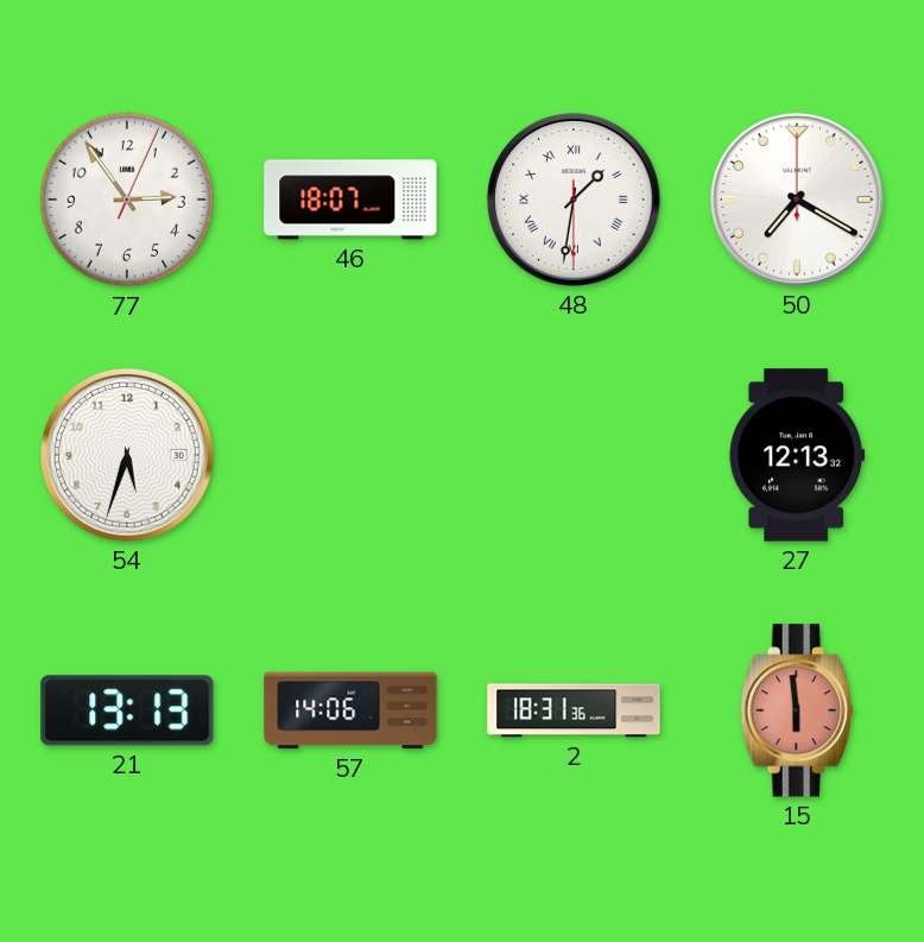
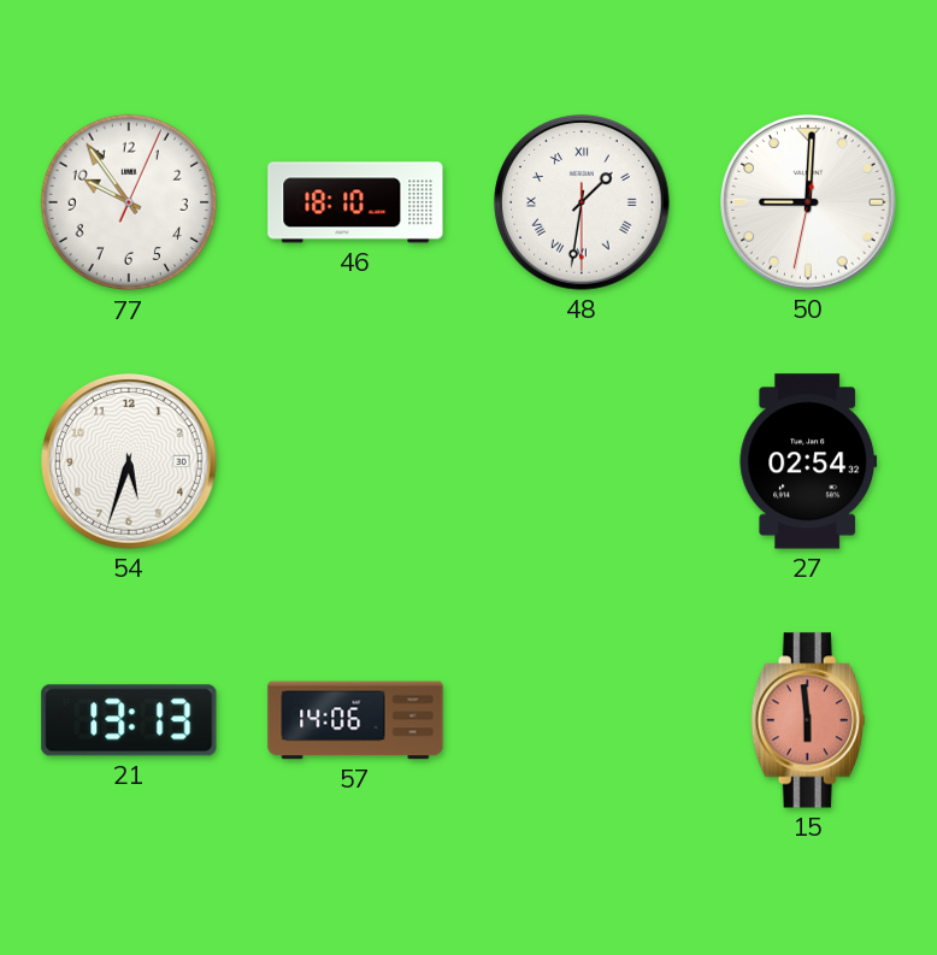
77: 2:54 -> 9:54 (129, 202)
46: 18:07 -> 18:10 (355, 202)
50: 7:20 -> 9:00 (808, 202)
27: 12:13 -> 02:54 (808, 461)
2: 18:31 -> none (574, 710)
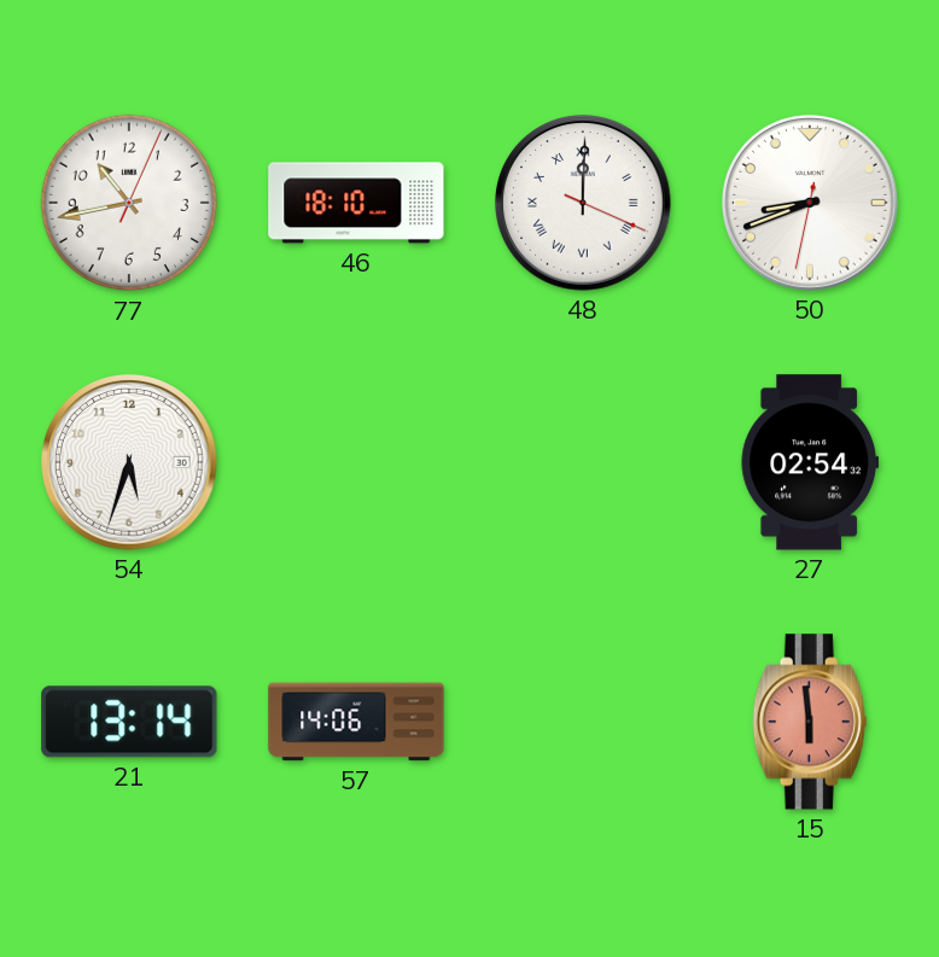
77: 9:54 -> 10:43 (129, 203)
48: 1:31 -> 12:00 (583, 203)
50: 9:00 -> 8:41 (810, 203)
21: 13:13 -> 13:14 (129, 722)
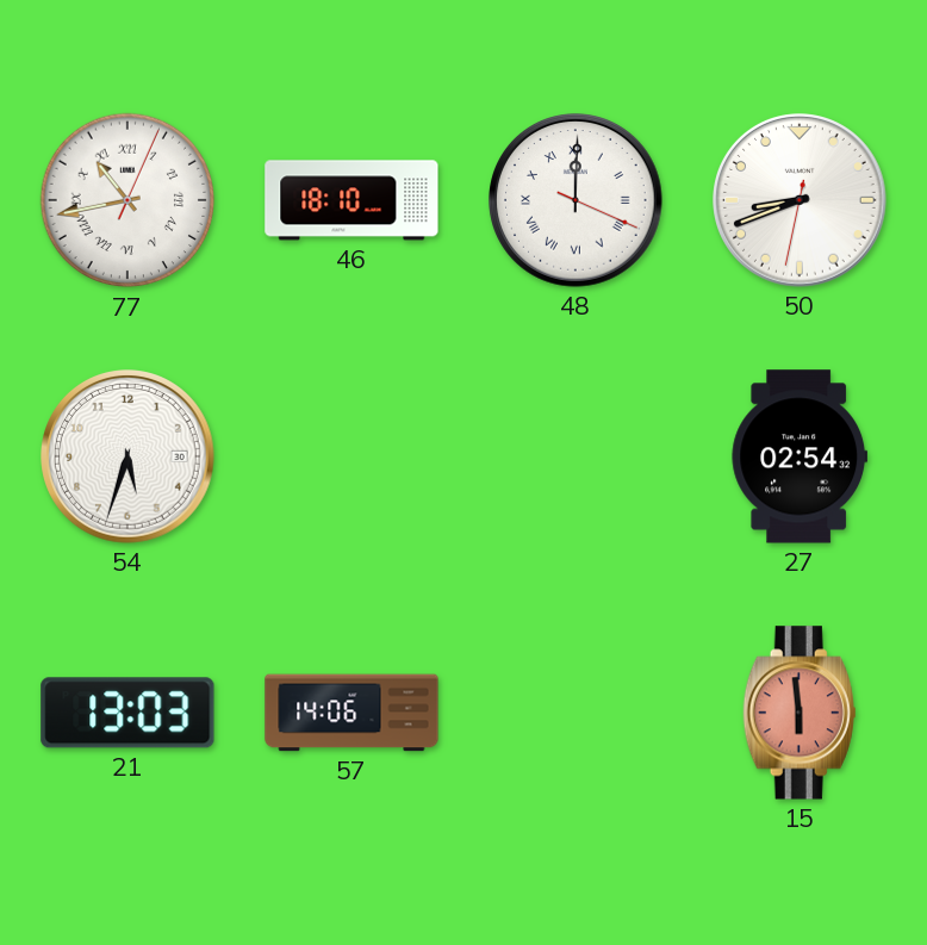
77 numerals: Arabic -> Roman (127, 200)
21: 13:14 -> 13:03 (127, 713)
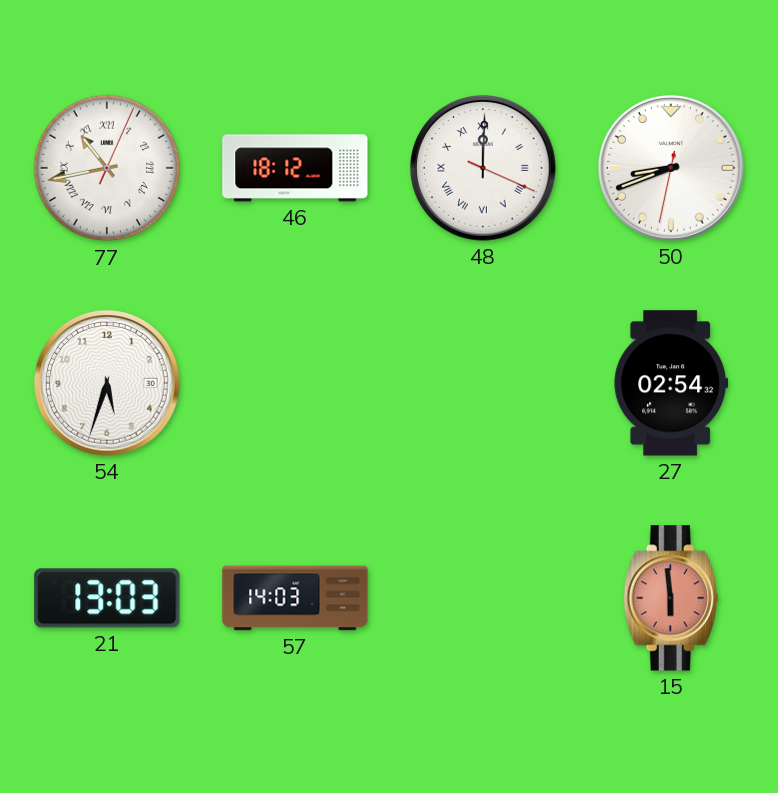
46: 18:10 -> 18:12 (295, 168)
57: 14:06 -> 14:03 (295, 598)
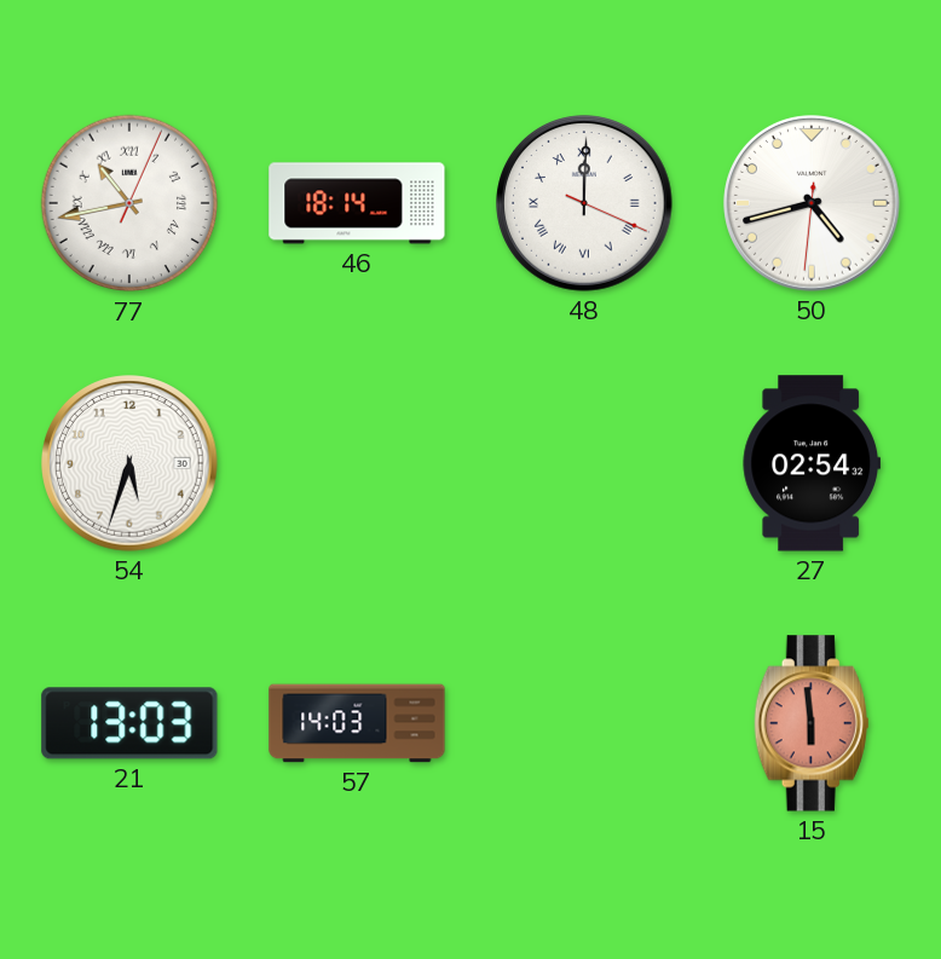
46: 18:12 -> 18:14 (357, 203)
50: 8:41 -> 4:42 (812, 203)
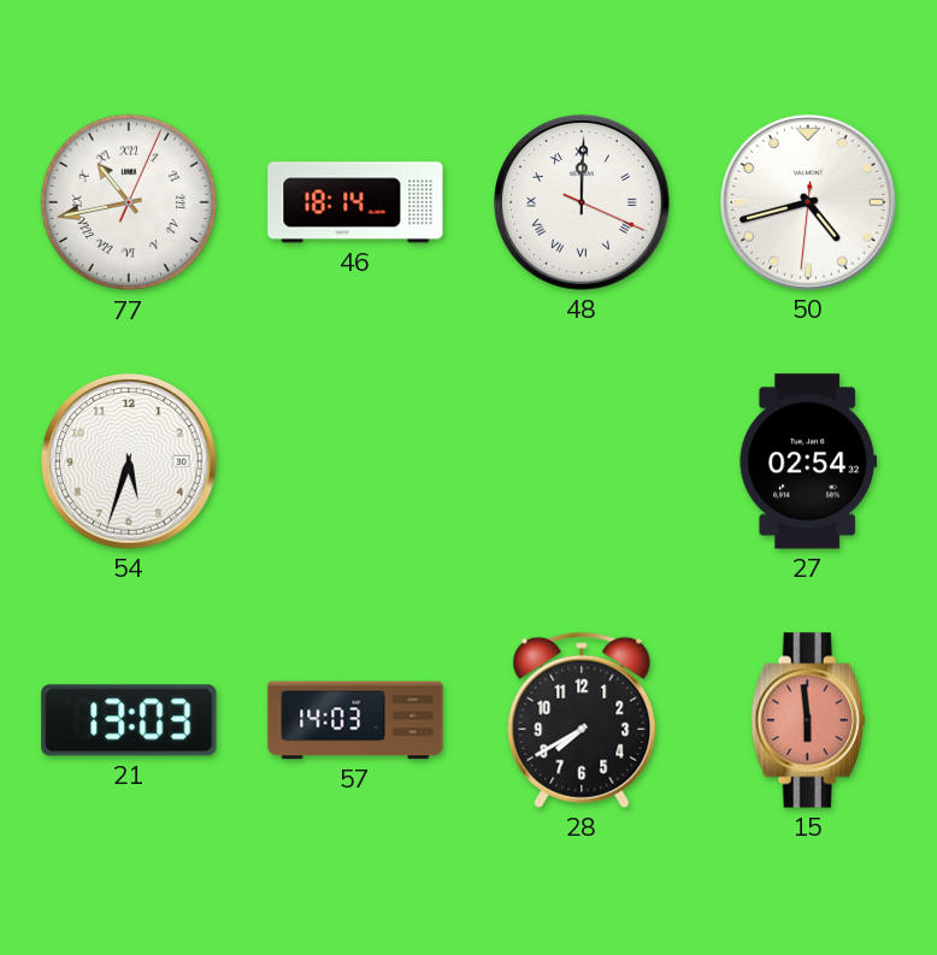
28: none -> 7:40 (582, 720)
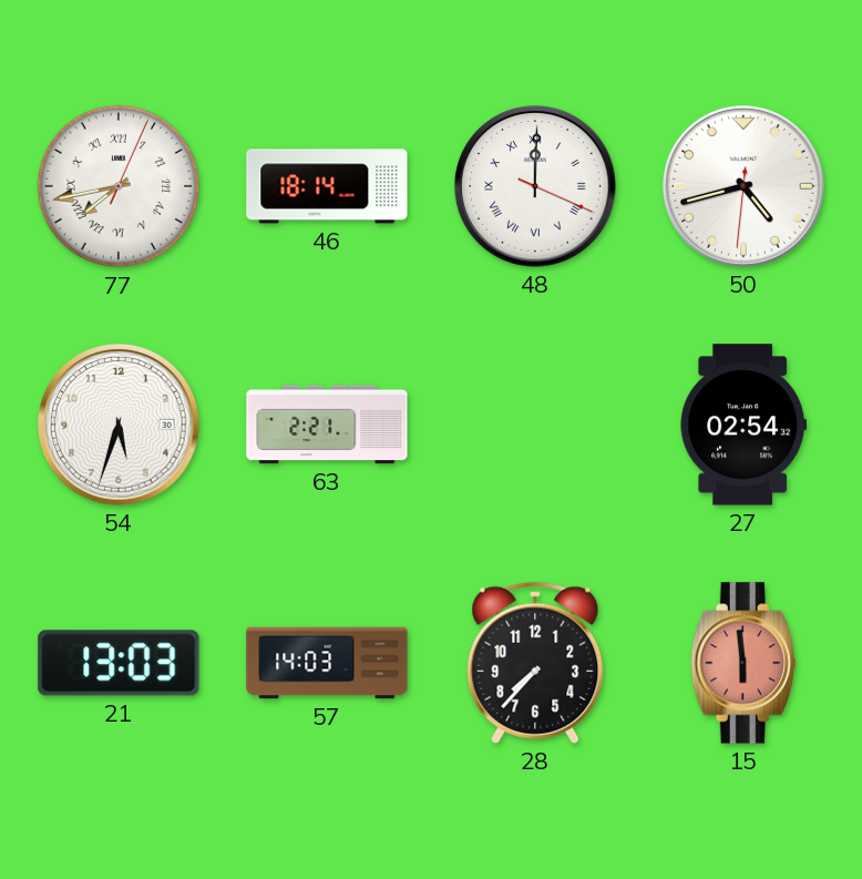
77: 10:43 -> 7:43 (119, 186)
63: none -> 2:21 (327, 425)
28: 7:40 -> 7:37 (535, 663)
